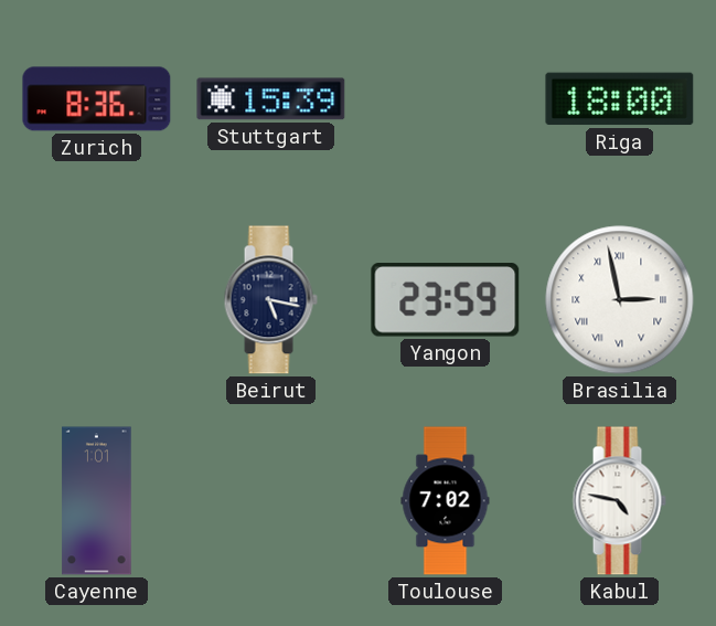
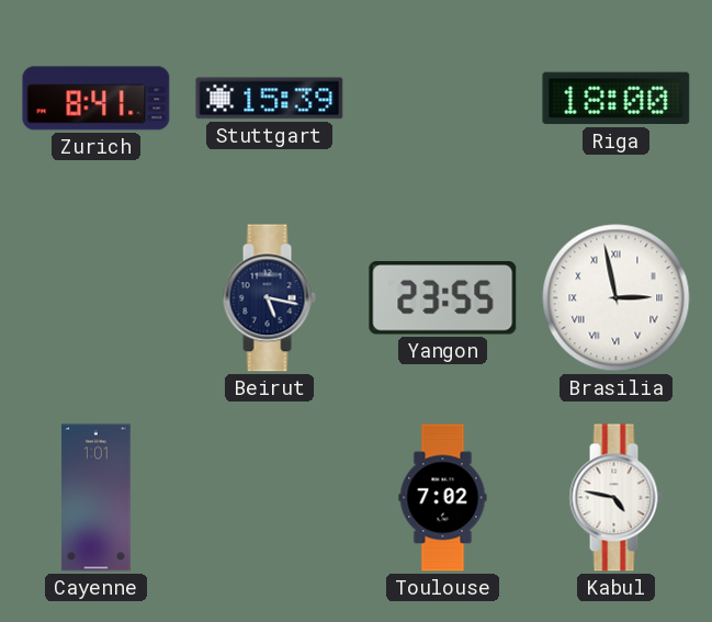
Zurich: 8:36 -> 8:41 (97, 99)
Yangon: 23:59 -> 23:55 (443, 298)
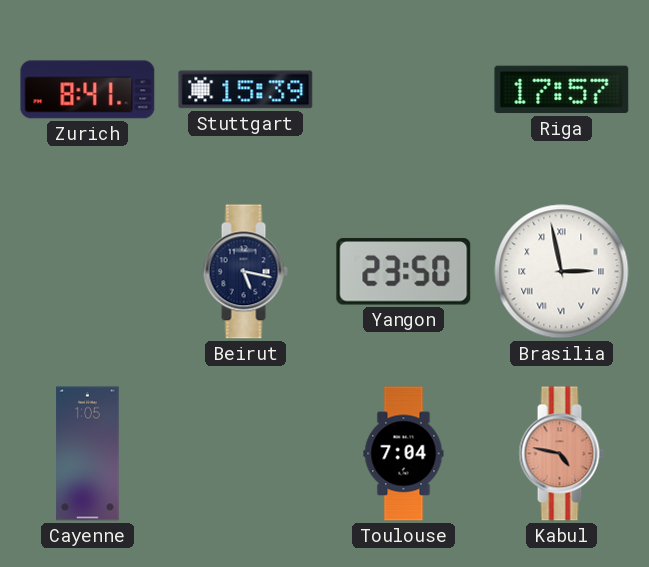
Riga: 18:00 -> 17:57 (562, 90)
Yangon: 23:55 -> 23:50 (404, 272)
Cayenne: 1:01 -> 1:05 (88, 454)
Toulouse: 7:02 -> 7:04 (404, 454)
Kabul dial: white -> salmon (561, 454)
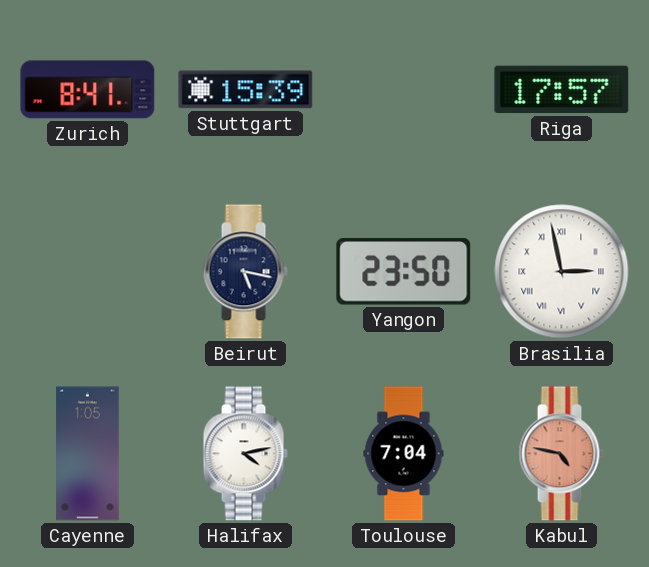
Halifax: none -> 4:13 (245, 454)
